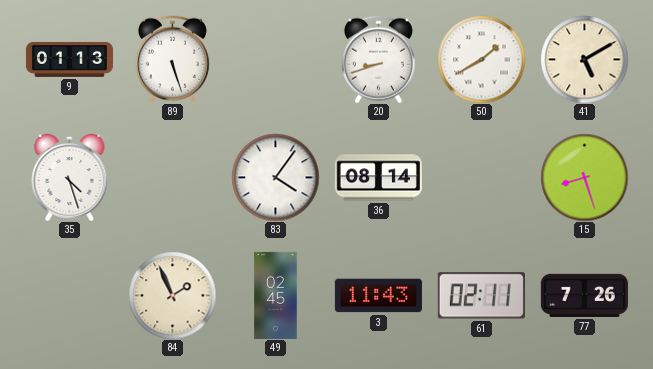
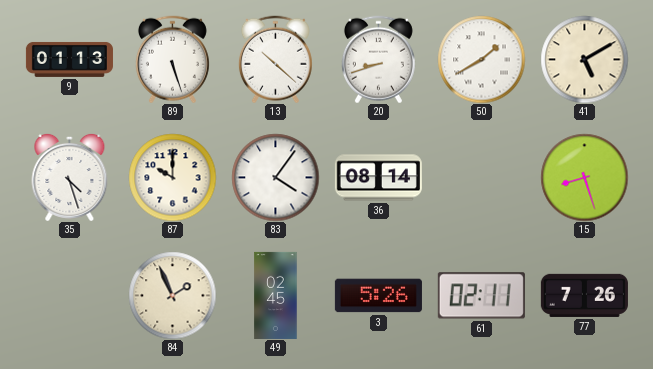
13: none -> 10:22 (275, 59)
87: none -> 10:00 (172, 177)
3: 11:43 -> 5:26 (378, 296)
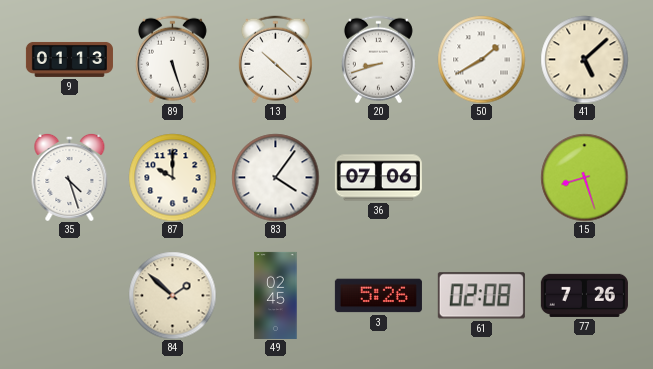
41: 5:10 -> 5:08 (584, 59)
36: 08:14 -> 07:06 (378, 178)
84: 1:56 -> 1:52 (172, 295)
61: 02:11 -> 02:08 (481, 296)
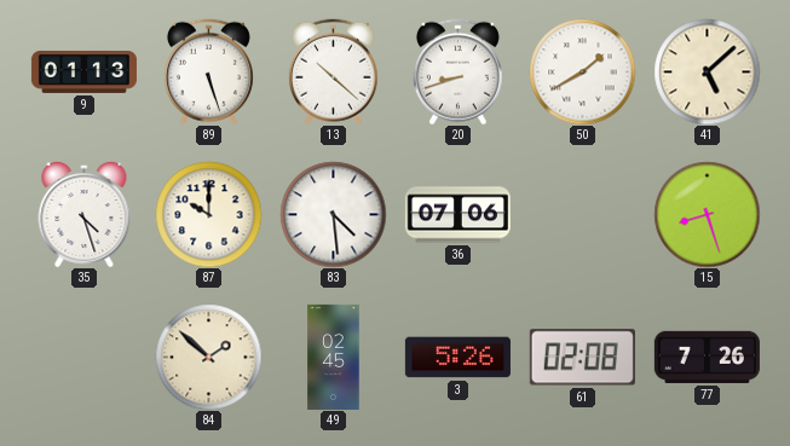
83: 4:06 -> 4:29 (333, 214)
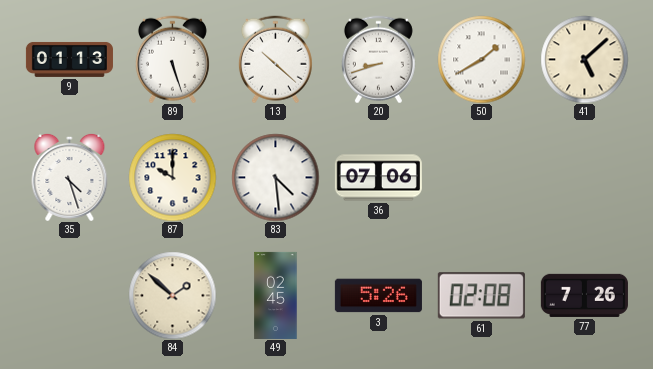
15: 8:27 -> none (707, 214)
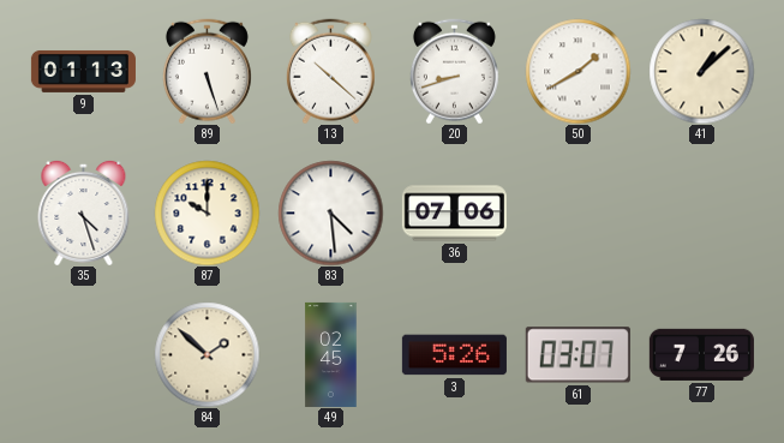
41: 5:08 -> 1:08 (701, 71)
61: 02:08 -> 03:07 (577, 355)
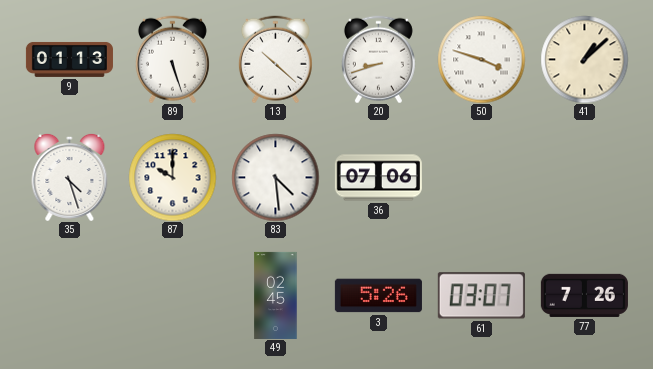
50: 1:40 -> 3:48 (481, 59)
84: 1:52 -> none (207, 354)
